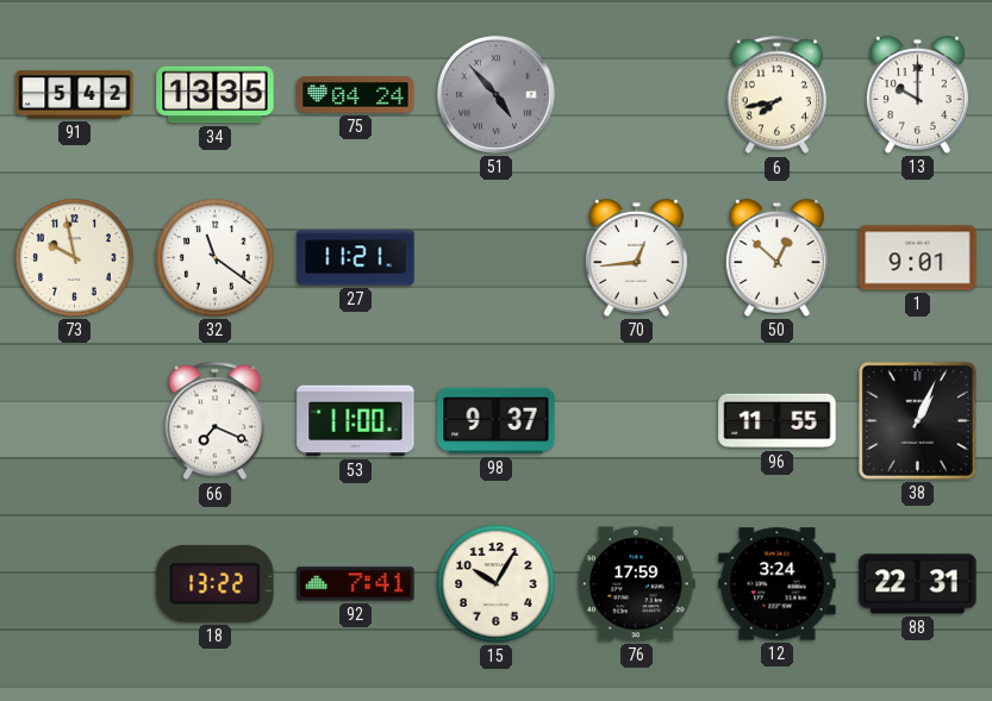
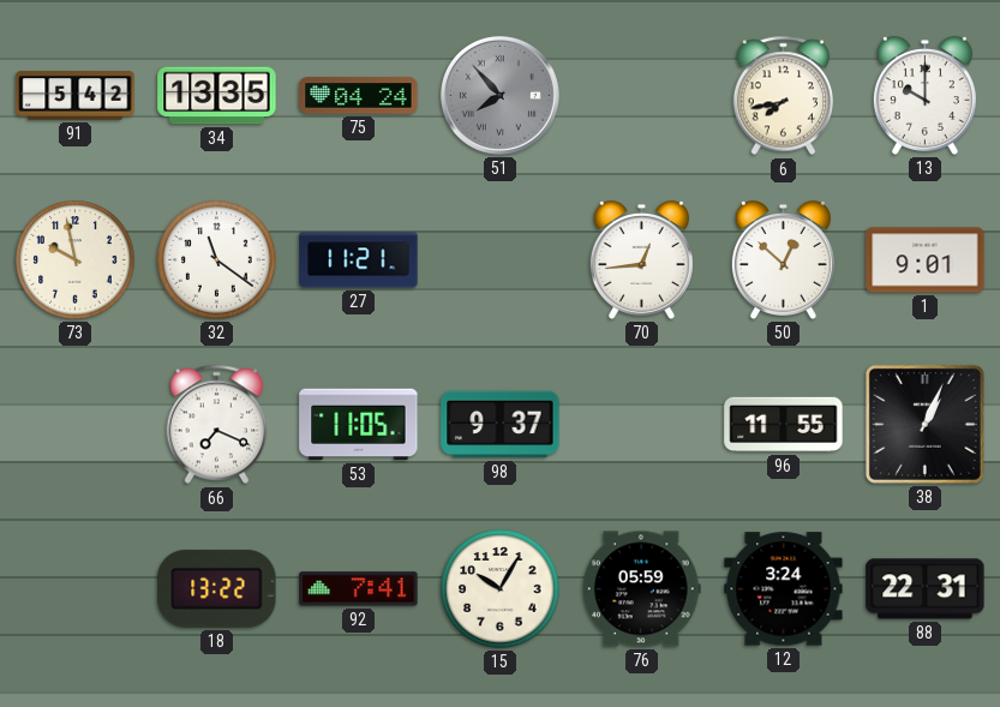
51: 4:53 -> 7:53 (499, 95)
53: 11:00 -> 11:05 (359, 425)
76: 17:59 -> 05:59 (641, 589)
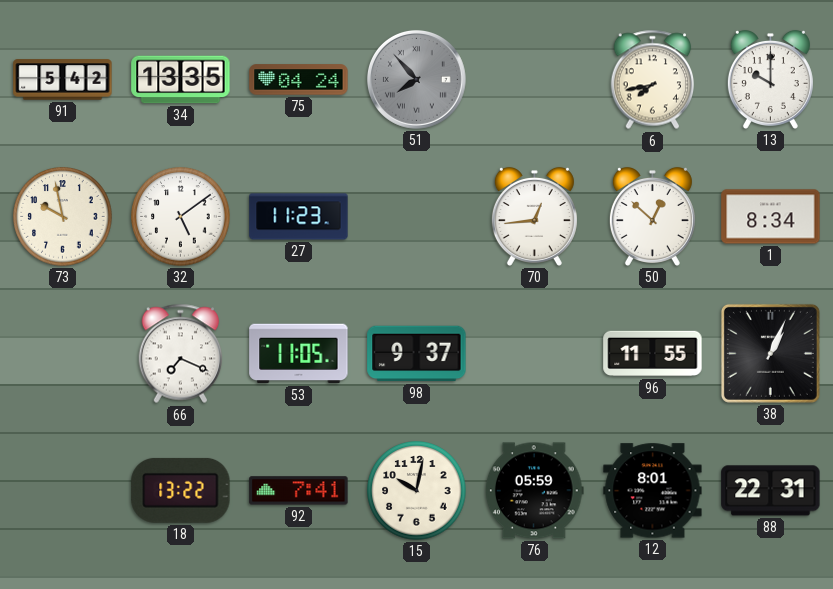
32: 11:21 -> 5:09 (181, 217)
27: 11:21 -> 11:23 (299, 217)
1: 9:01 -> 8:34 (771, 217)
15: 10:05 -> 10:02 (417, 491)
12: 3:24 -> 8:01 (653, 491)
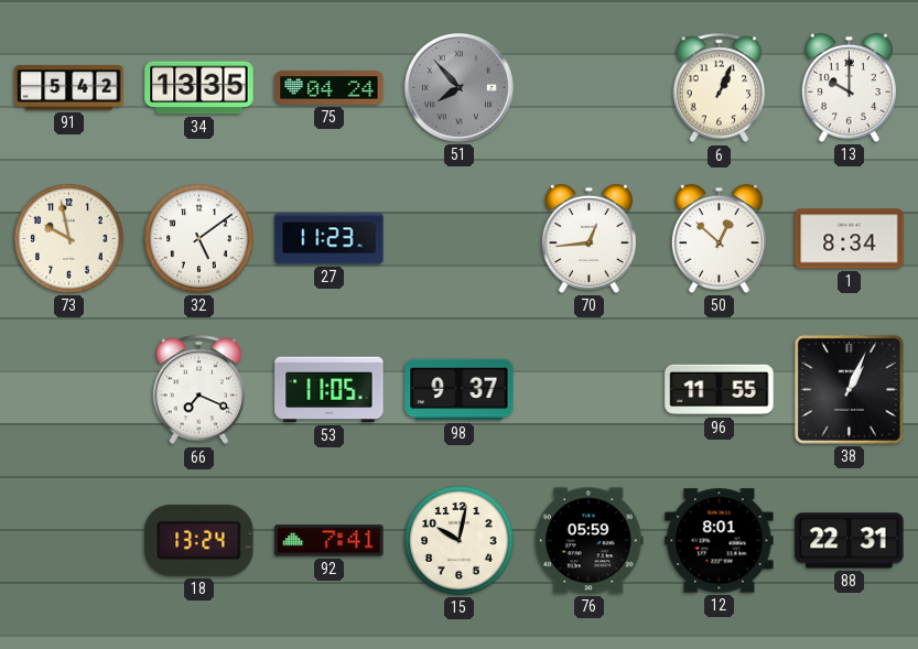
6: 7:43 -> 1:04 (720, 88)
18: 13:22 -> 13:24 (199, 540)
